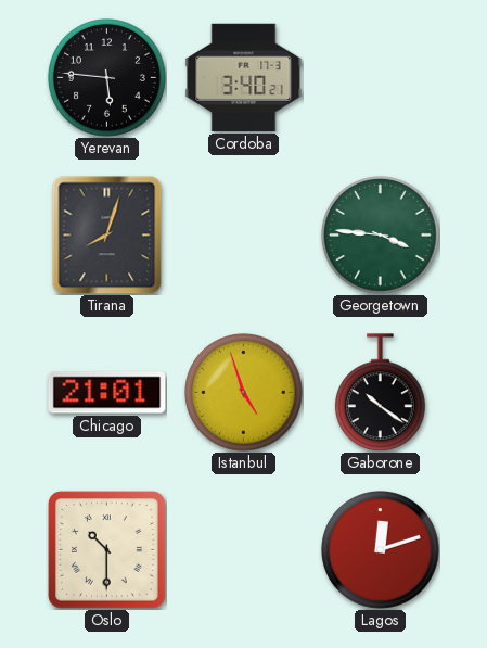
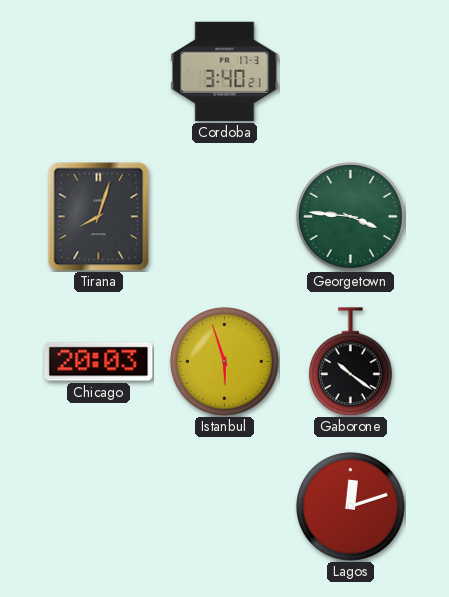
Yerevan: 5:46 -> none (107, 78)
Chicago: 21:01 -> 20:03 (99, 362)
Istanbul: 4:57 -> 5:57 (225, 362)
Oslo: 10:30 -> none (107, 550)
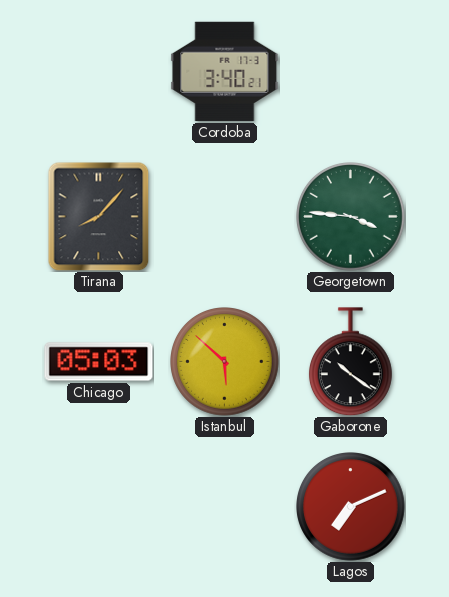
Tirana: 8:03 -> 8:07 (99, 216)
Chicago: 20:03 -> 05:03 (99, 362)
Istanbul: 5:57 -> 5:52 (225, 362)
Lagos: 12:12 -> 7:11 (351, 507)
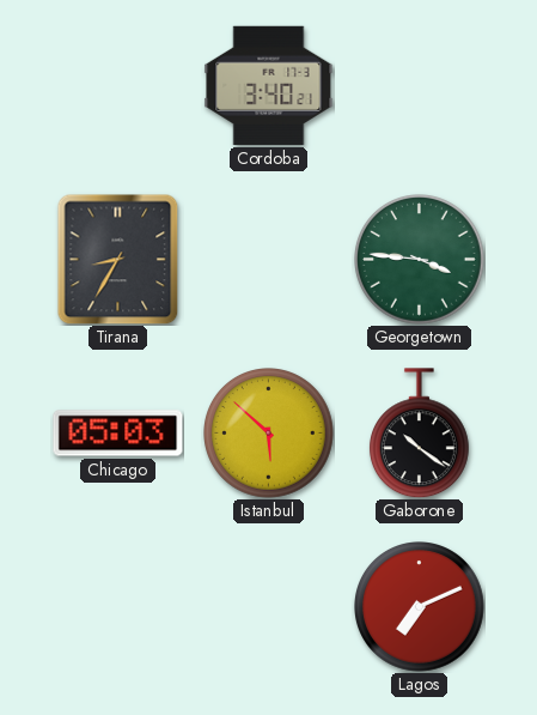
Tirana: 8:07 -> 8:35 (118, 259)
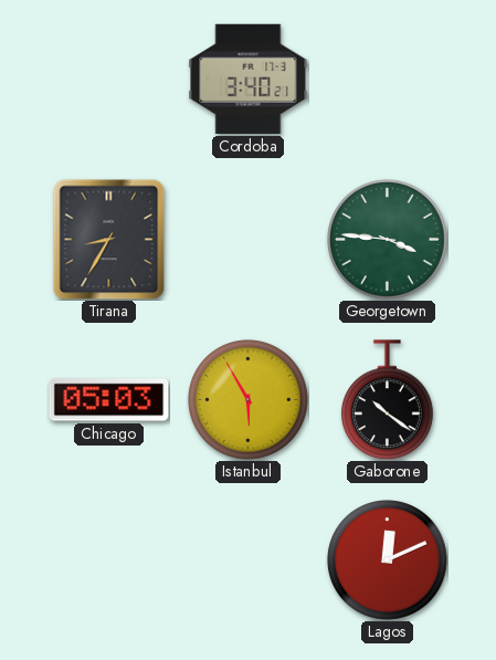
Istanbul: 5:52 -> 5:55 (249, 400)
Lagos: 7:11 -> 12:11 (388, 561)
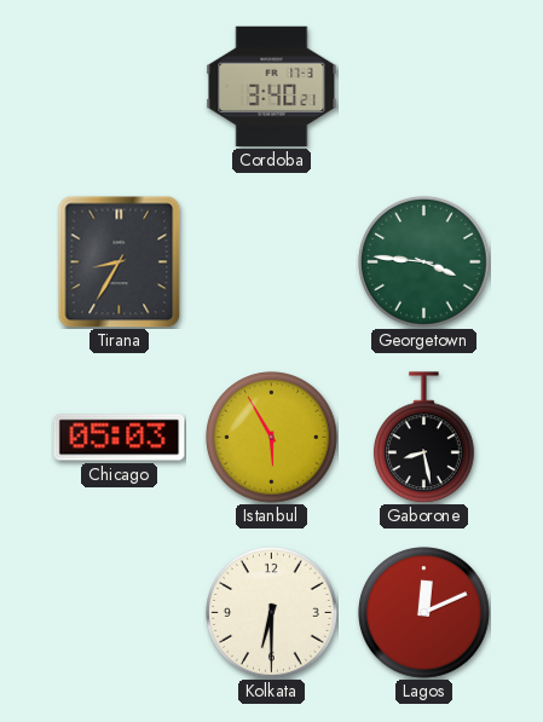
Gaborone: 10:21 -> 8:28 (423, 438)
Kolkata: none -> 6:30 (272, 613)
